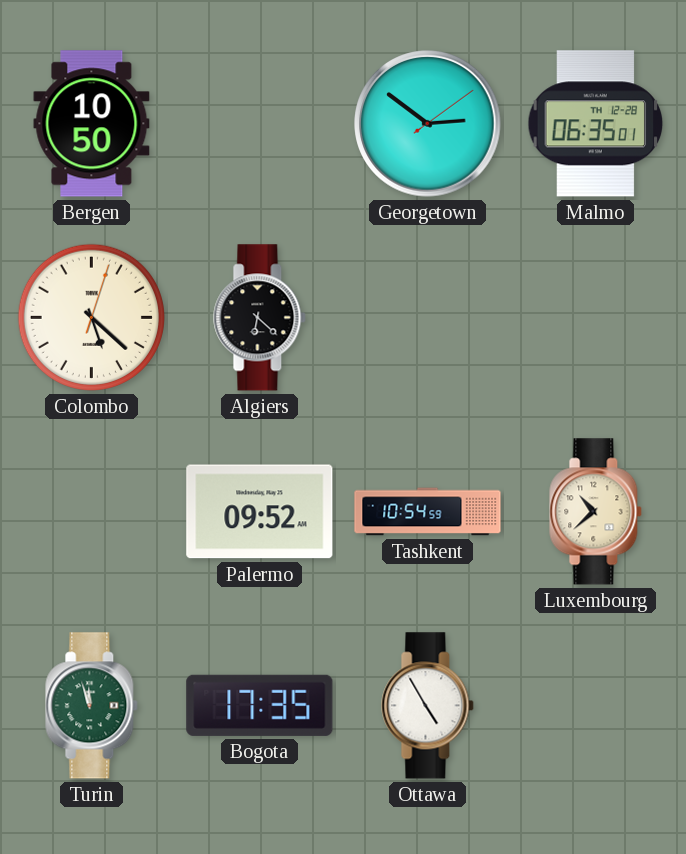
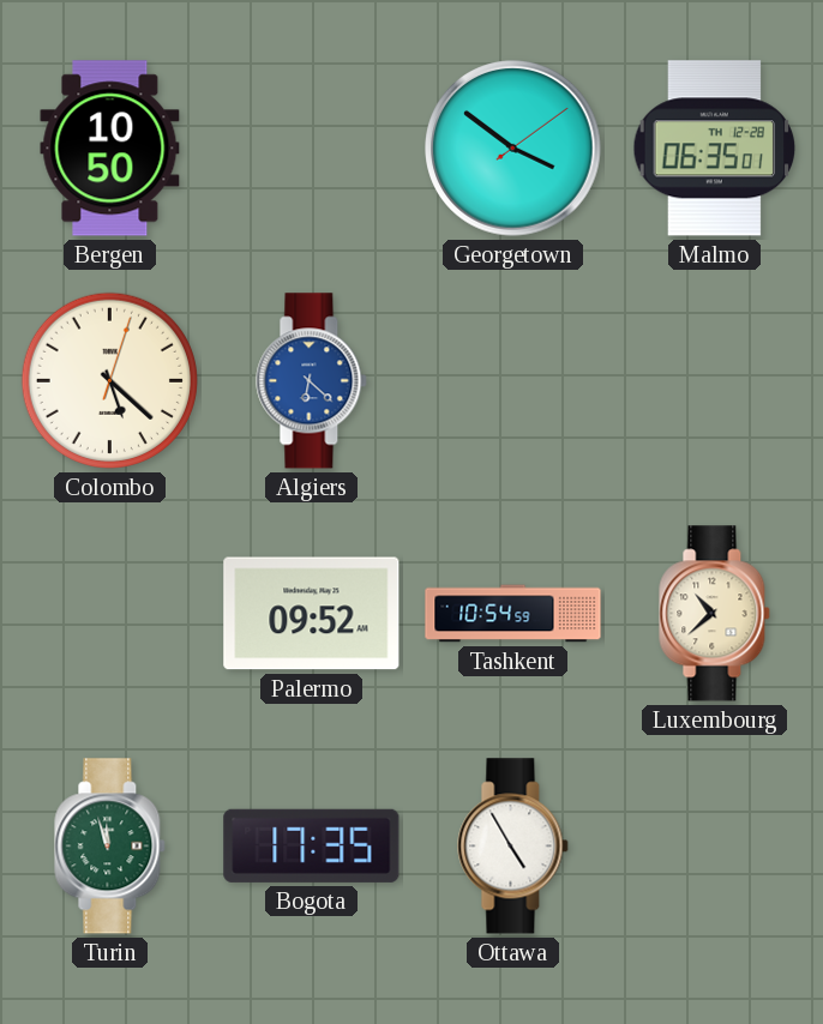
Georgetown: 2:51 -> 3:51 (513, 149)
Algiers dial: black -> blue (312, 381)
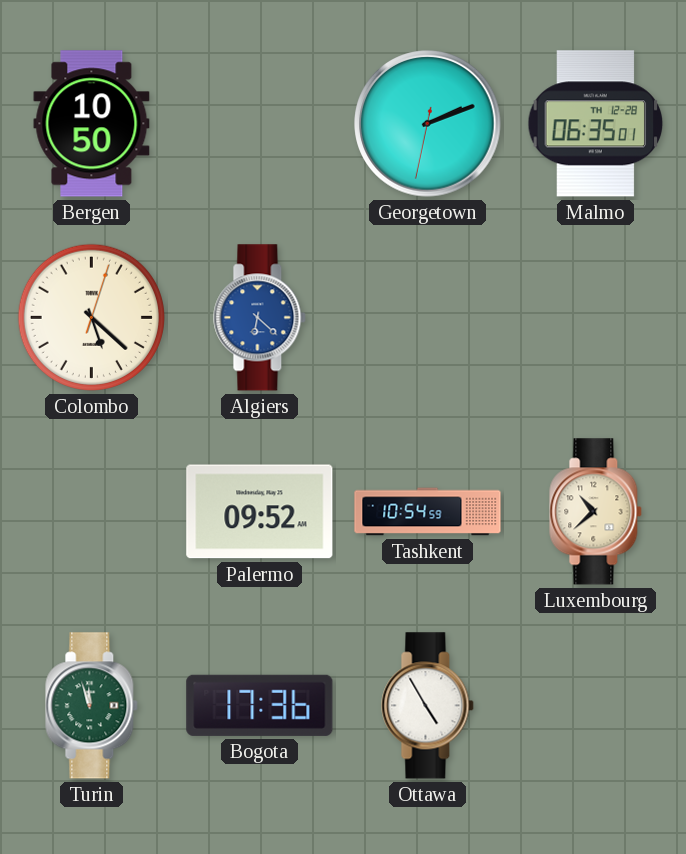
Georgetown: 3:51 -> 2:11 (428, 124)
Bogota: 17:35 -> 17:36 (260, 705)
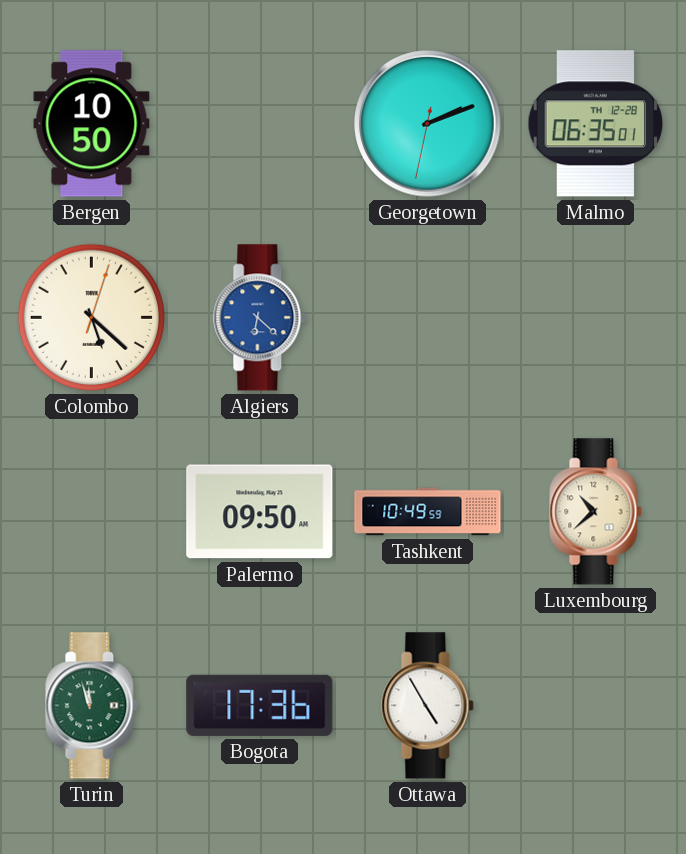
Palermo: 09:52 -> 09:50 (260, 512)
Tashkent: 10:54 -> 10:49 (428, 512)
